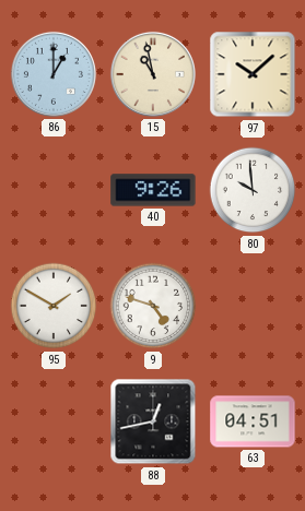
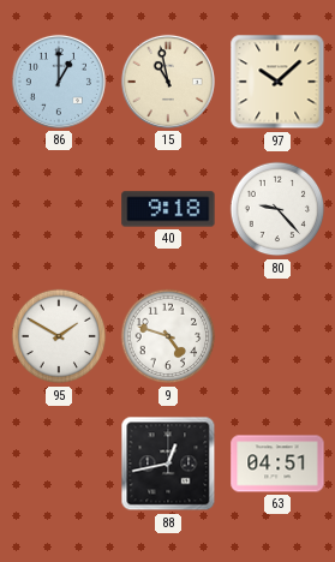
40: 9:26 -> 9:18 (168, 209)
80: 9:59 -> 9:23 (277, 209)
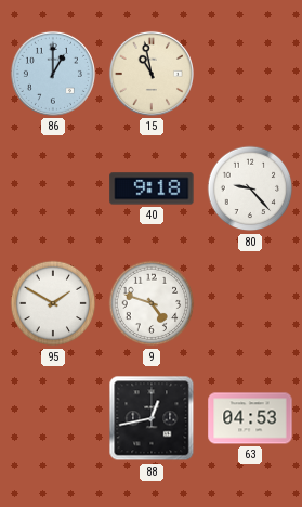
97: 10:08 -> none (277, 82)
63: 04:51 -> 04:53 (250, 418)
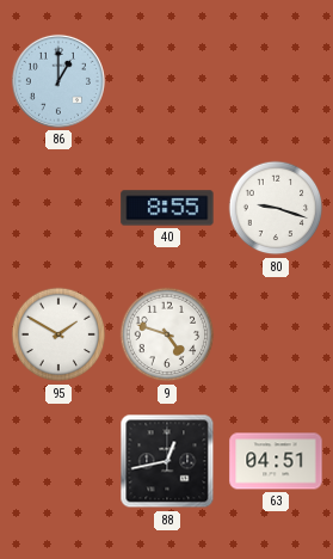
15: 10:58 -> none (152, 74)
40: 9:18 -> 8:55 (167, 208)
80: 9:23 -> 9:18 (276, 208)
63: 04:53 -> 04:51 (276, 461)
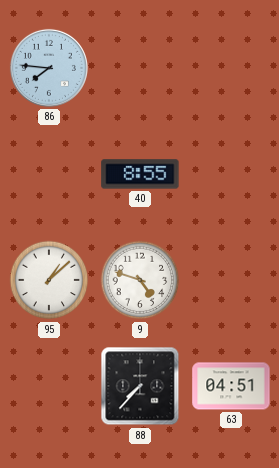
86: 1:00 -> 7:46 (49, 68)
80: 9:18 -> none (276, 208)
95: 1:50 -> 1:08 (49, 280)
88: 12:43 -> 7:37 (140, 386)
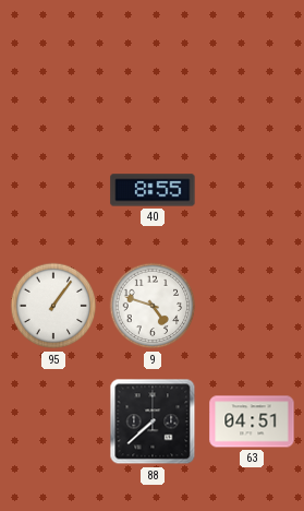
86: 7:46 -> none (49, 68)
95: 1:08 -> 1:06 (53, 306)
88: 7:37 -> 7:38 (153, 421)
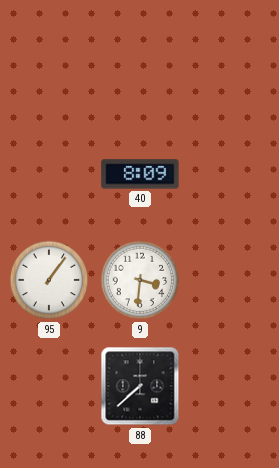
40: 8:55 -> 8:09 (140, 174)
9: 4:48 -> 3:31 (140, 280)
63: 04:51 -> none (252, 421)
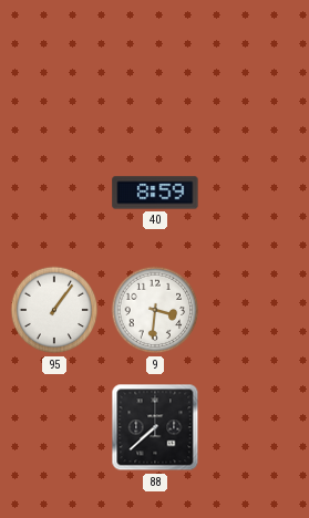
40: 8:09 -> 8:59 (155, 193)
